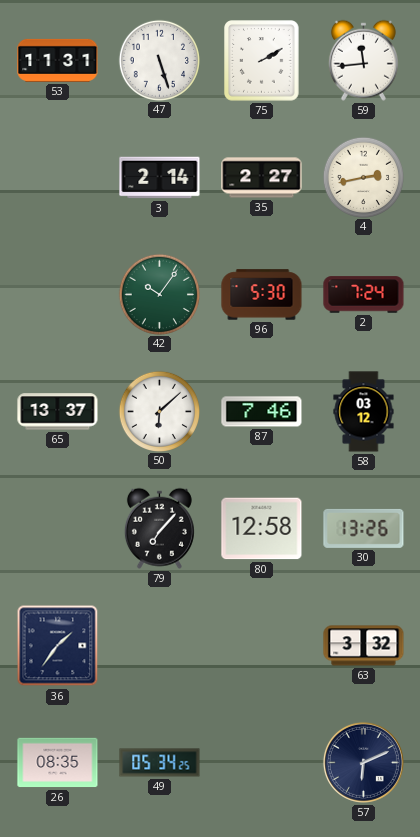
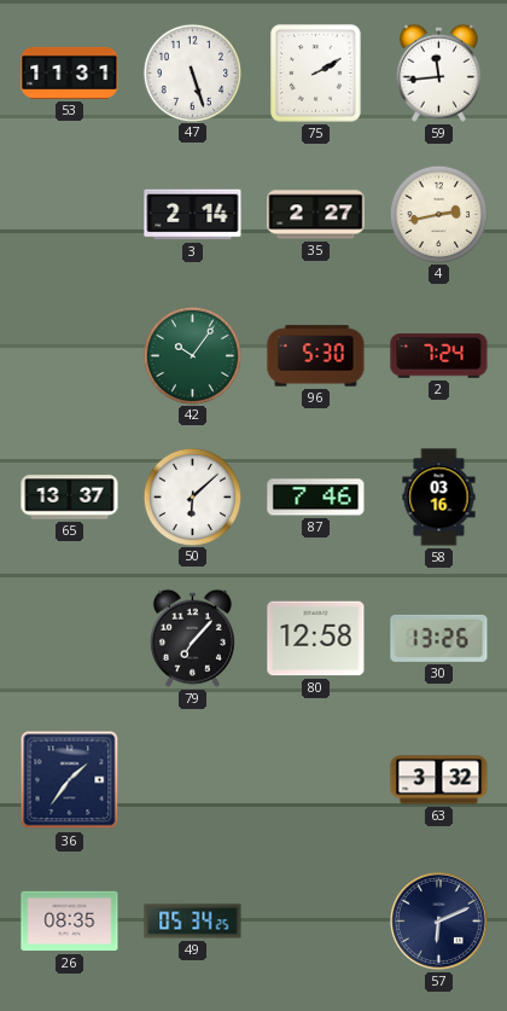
58: 03:12 -> 03:16 (439, 498)
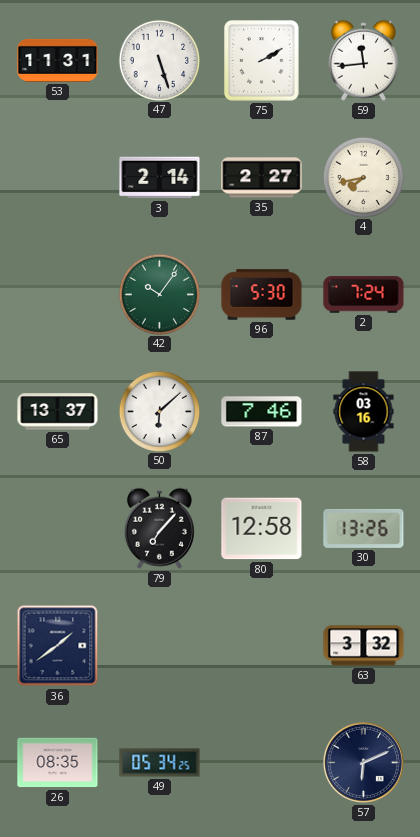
4: 2:43 -> 7:43 (363, 177)
36: 1:36 -> 1:39 (58, 646)
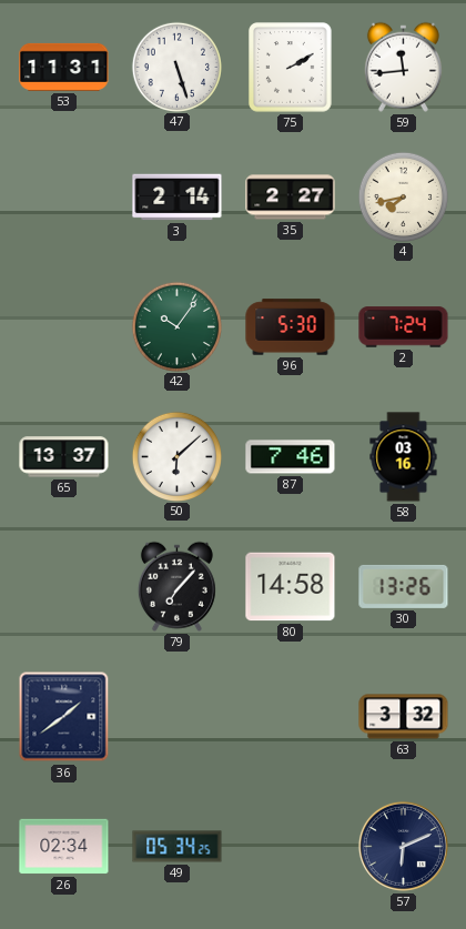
80: 12:58 -> 14:58 (291, 587)
26: 08:35 -> 02:34 (64, 847)
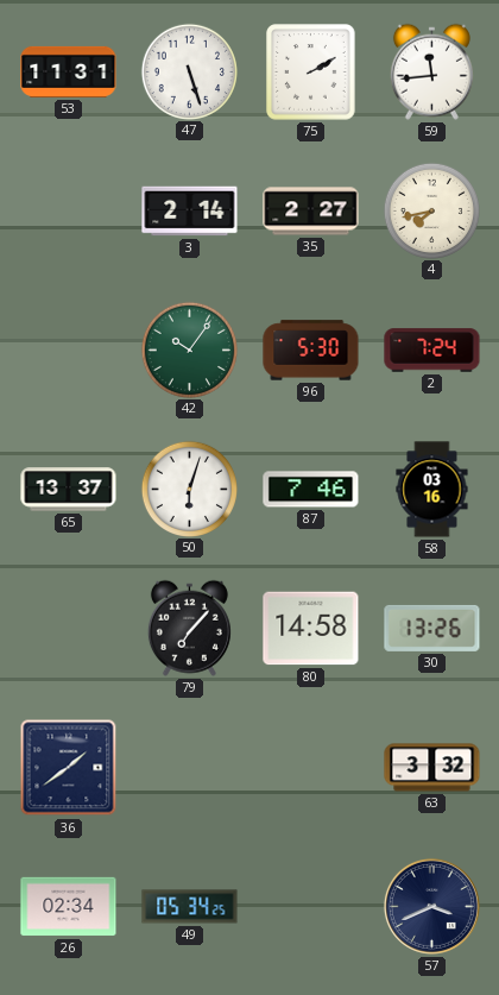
50: 6:08 -> 6:03 (189, 489)
57: 6:11 -> 3:41 (431, 906)
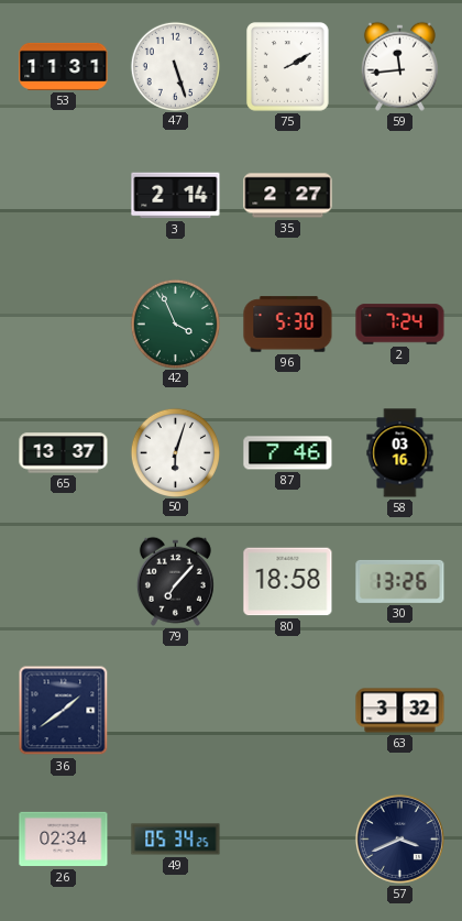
4: 7:43 -> none (431, 210)
42: 10:06 -> 3:56 (175, 324)
80: 14:58 -> 18:58 (288, 582)
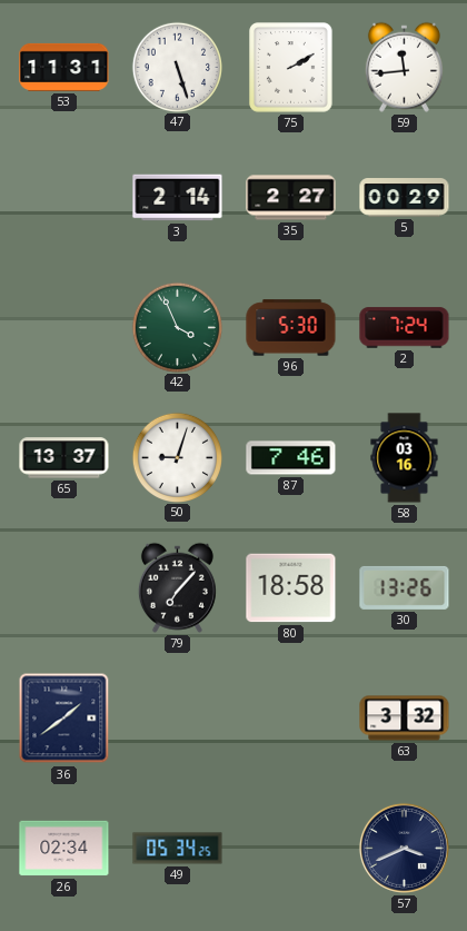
5: none -> 00:29 (405, 198)
50: 6:03 -> 9:03 (177, 457)
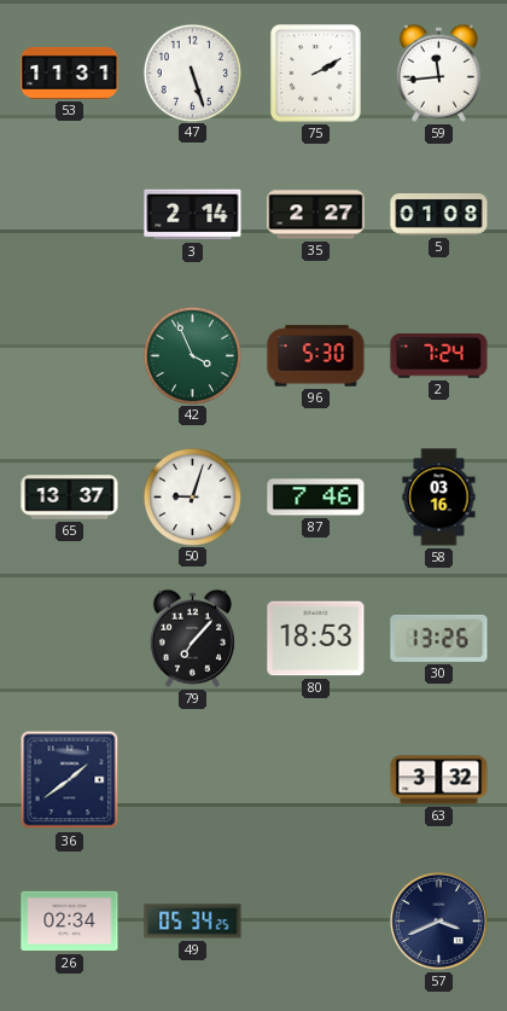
5: 00:29 -> 01:08 (439, 215)
80: 18:58 -> 18:53 (316, 639)
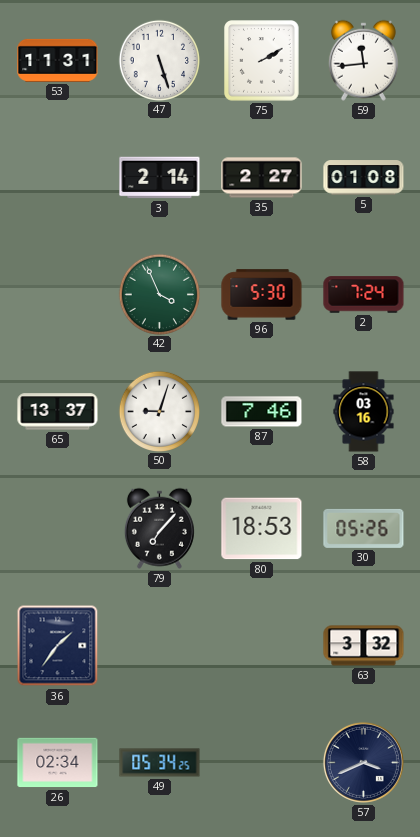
30: 13:26 -> 05:26 (364, 528)
36: 1:39 -> 1:36 (58, 646)
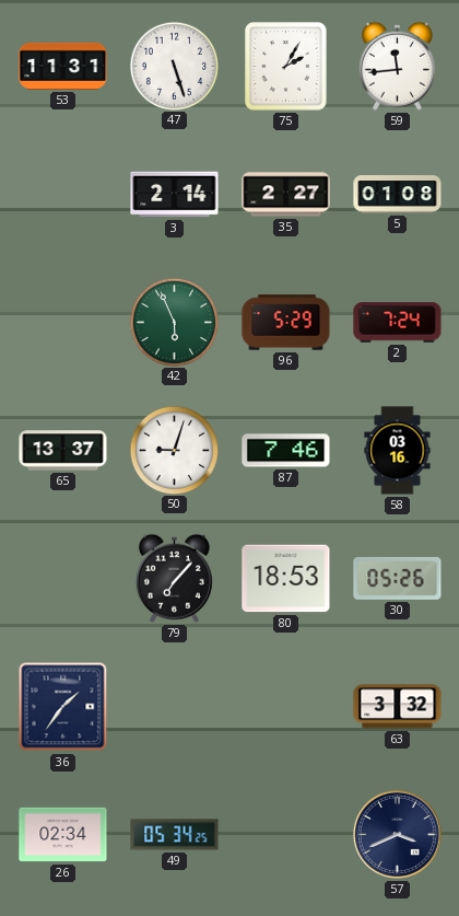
75: 2:10 -> 2:05 (286, 67)
42: 3:56 -> 5:56 (174, 322)
96: 5:30 -> 5:29 (286, 323)
